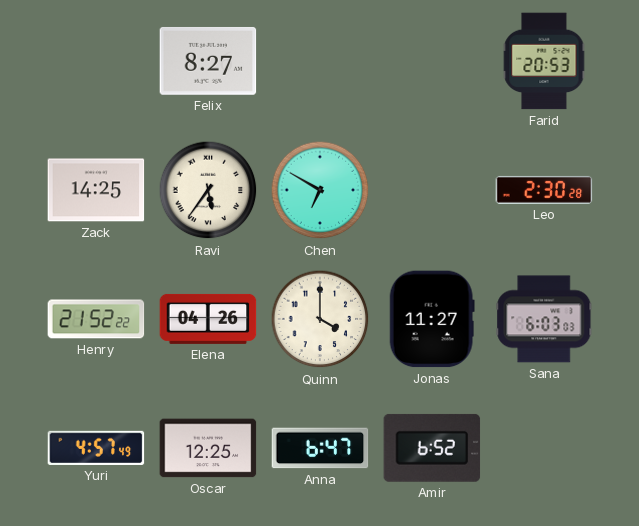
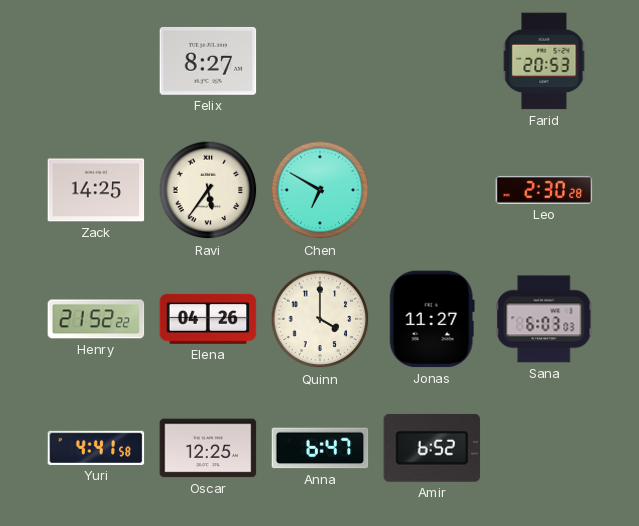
Yuri: 4:57 -> 4:41 (96, 448)
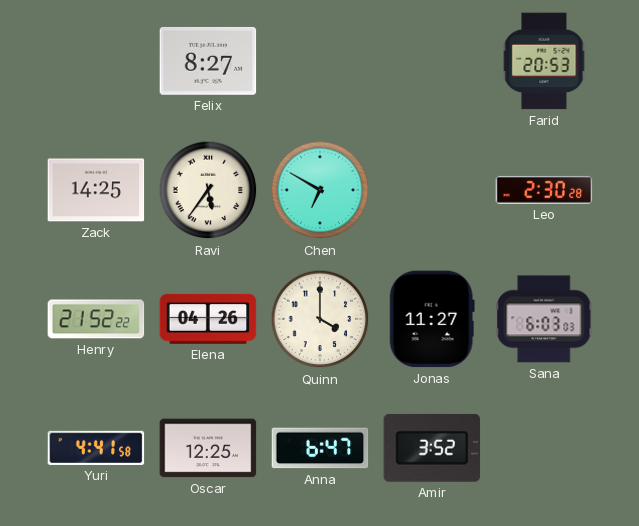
Amir: 6:52 -> 3:52 (432, 448)
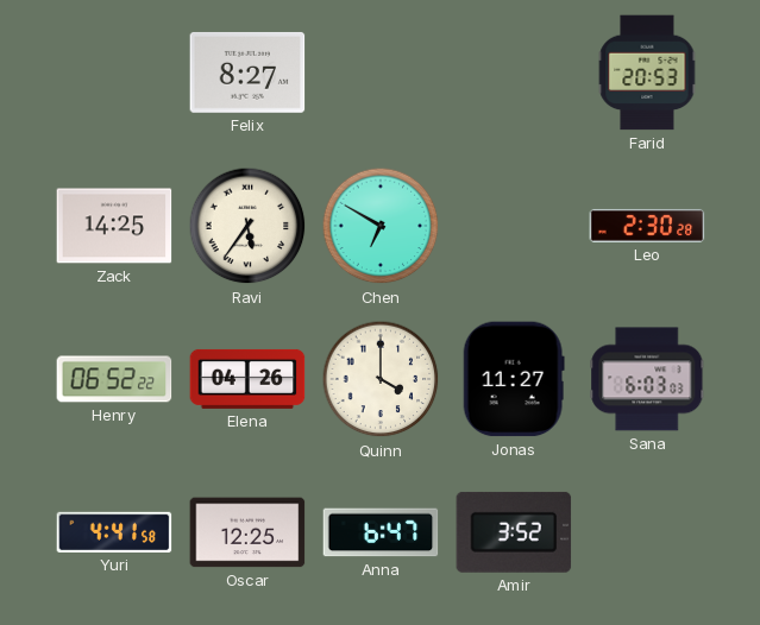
Henry: 21:52 -> 06:52 (114, 379)
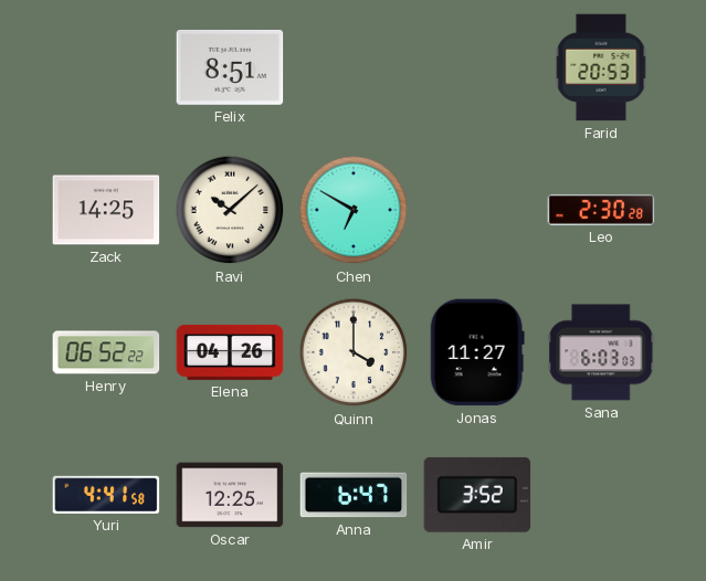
Felix: 8:27 -> 8:51 (230, 67)
Ravi: 5:36 -> 10:08 (230, 210)
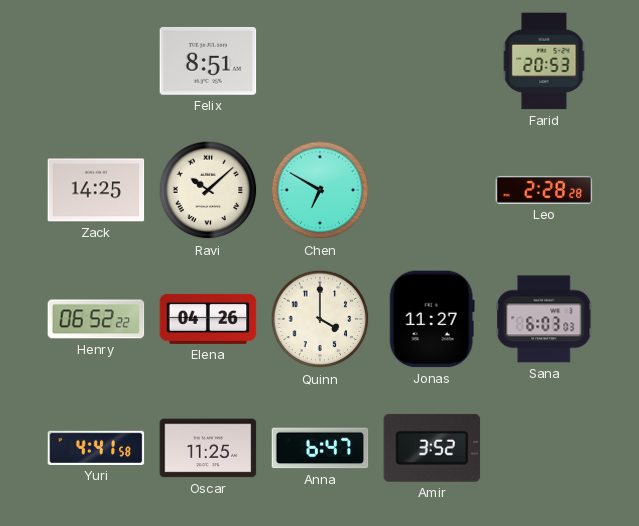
Leo: 2:30 -> 2:28 (544, 190)
Oscar: 12:25 -> 11:25 (208, 448)
